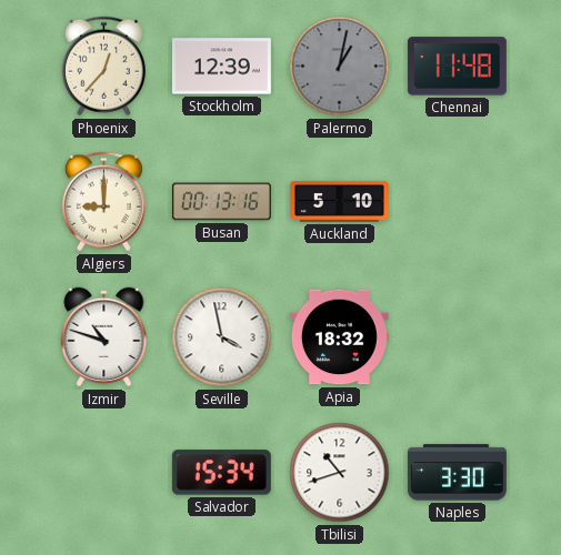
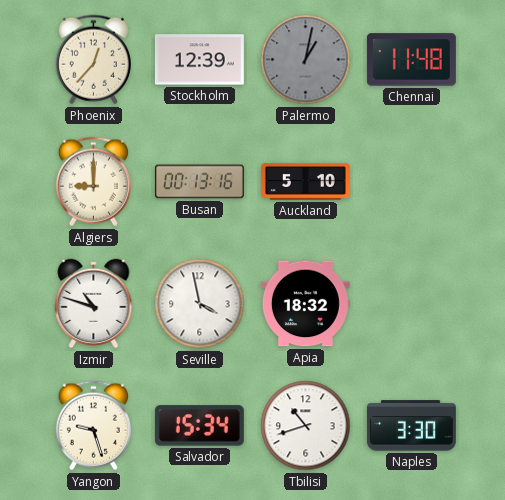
Yangon: none -> 9:27 (93, 426)
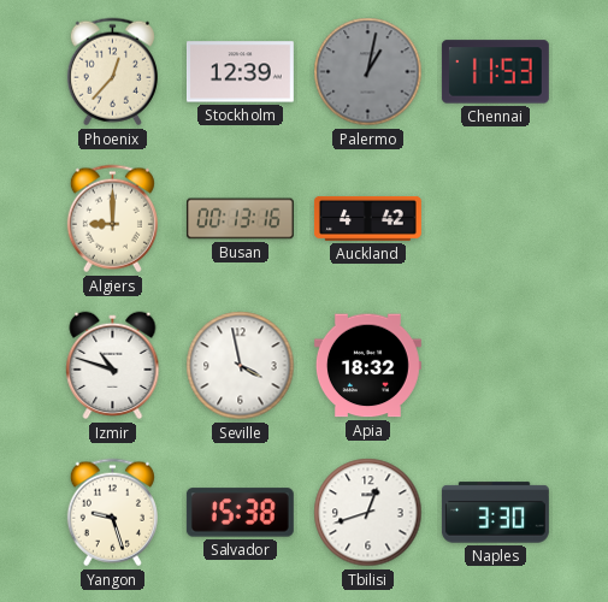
Chennai: 11:48 -> 11:53 (495, 72)
Auckland: 5:10 -> 4:42 (367, 218)
Salvador: 15:34 -> 15:38 (240, 513)
Tbilisi: 10:42 -> 12:42 (368, 513)
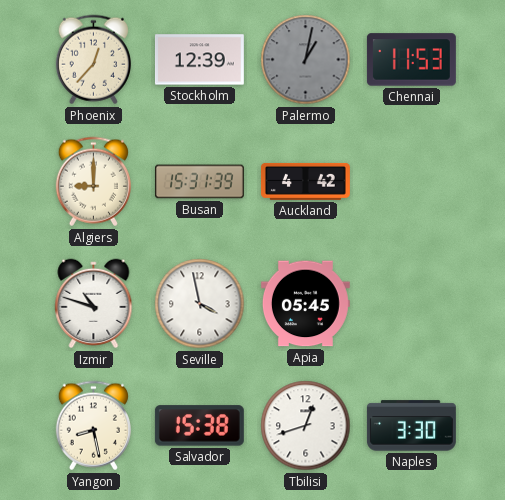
Busan: 00:13 -> 15:31 (199, 182)
Apia: 18:32 -> 05:45 (305, 304)
Yangon: 9:27 -> 8:28 (93, 426)
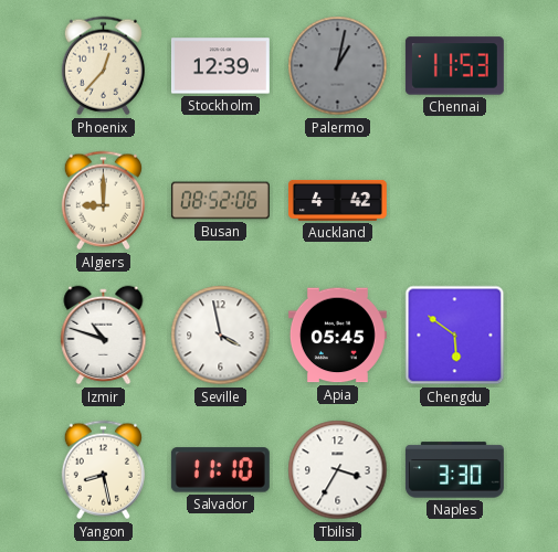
Busan: 15:31 -> 08:52 (220, 201)
Chengdu: none -> 5:51 (455, 336)
Salvador: 15:38 -> 11:10 (220, 470)
Tbilisi: 12:42 -> 3:35 (338, 470)
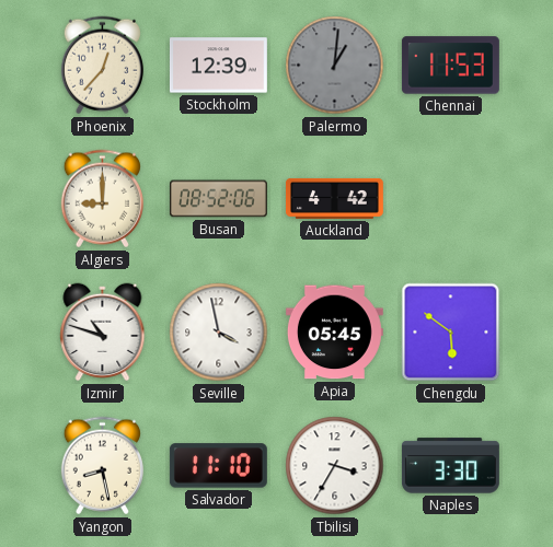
Palermo: 1:02 -> 1:01 (335, 66)
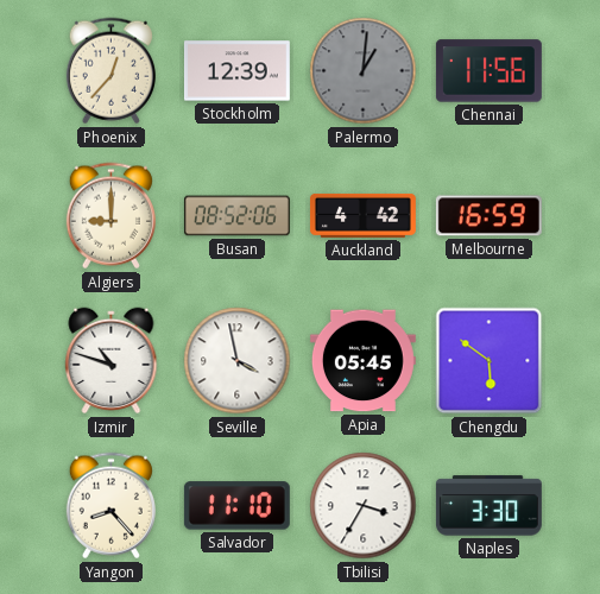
Chennai: 11:53 -> 11:56 (488, 71)
Melbourne: none -> 16:59 (488, 216)
Yangon: 8:28 -> 8:23 (110, 506)
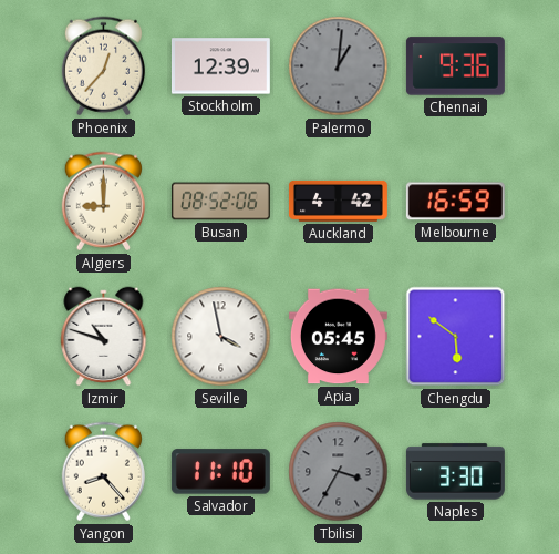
Chennai: 11:56 -> 9:36 (455, 66)
Tbilisi dial: white -> grey (339, 472)
